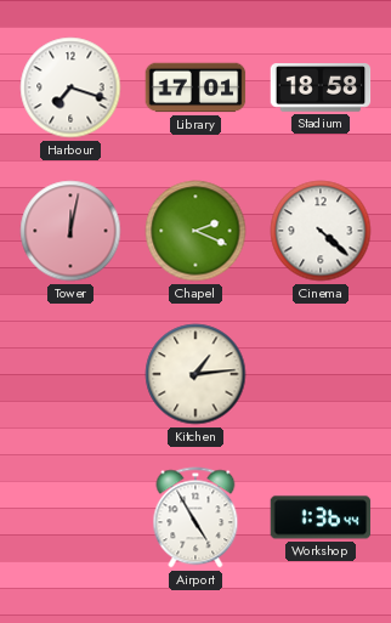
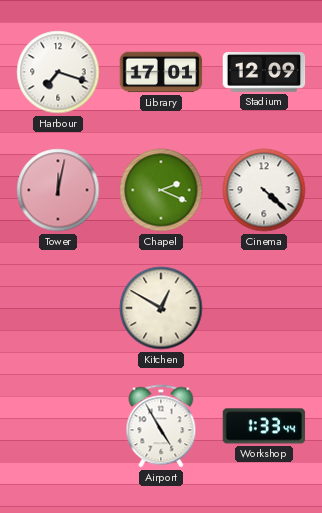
Stadium: 18:58 -> 12:09 (264, 72)
Kitchen: 1:14 -> 12:50 (161, 308)
Workshop: 1:36 -> 1:33 (264, 426)
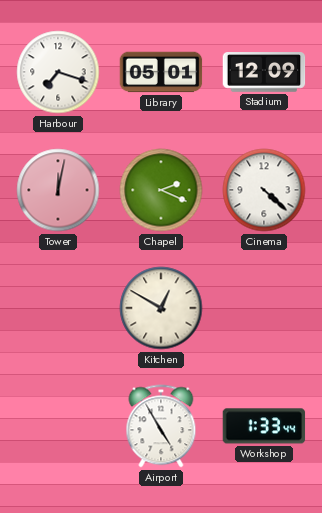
Library: 17:01 -> 05:01 (161, 72)
